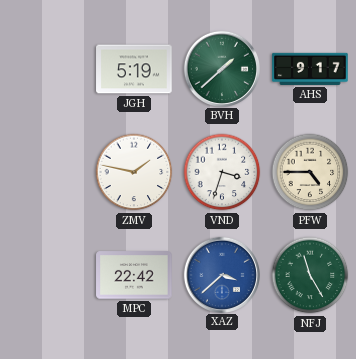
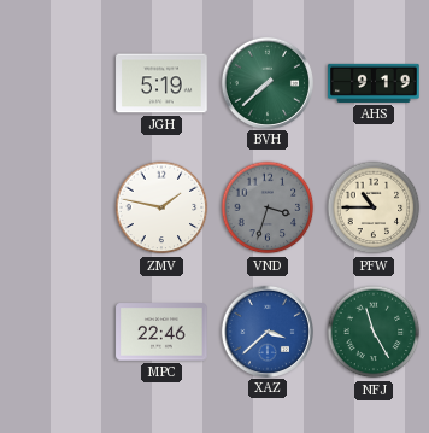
BVH: 1:38 -> 7:38 (266, 82)
AHS: 9:17 -> 9:19 (374, 83)
VND dial: white -> grey (268, 207)
PFW: 4:45 -> 10:45 (374, 207)
MPC: 22:42 -> 22:46 (161, 332)
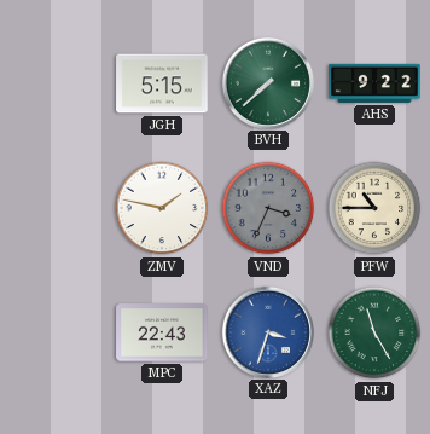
JGH: 5:19 -> 5:15 (162, 83)
AHS: 9:19 -> 9:22 (374, 83)
VND: 3:33 -> 3:34 (268, 208)
MPC: 22:46 -> 22:43 (162, 332)
XAZ: 3:38 -> 3:33 (267, 331)
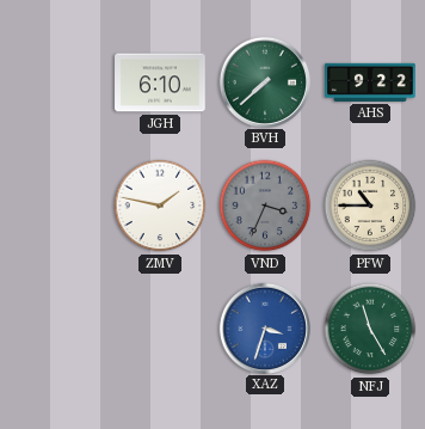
JGH: 5:15 -> 6:10 (160, 82)
MPC: 22:43 -> none (162, 332)
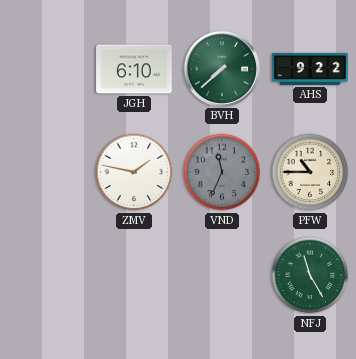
VND: 3:34 -> 11:34 (222, 172)
XAZ: 3:33 -> none (264, 327)
